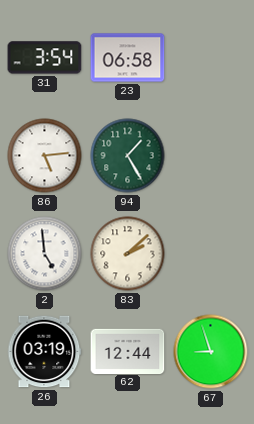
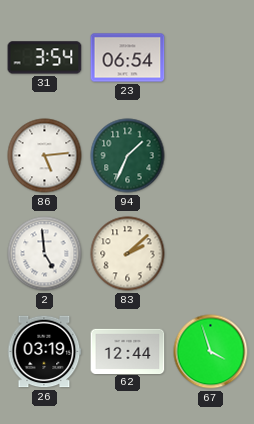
23: 06:58 -> 06:54 (128, 58)
94: 1:25 -> 1:34 (128, 156)
67: 8:57 -> 3:57 (211, 352)
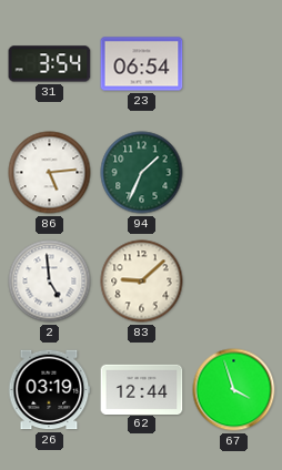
83: 2:08 -> 9:08 (142, 282)
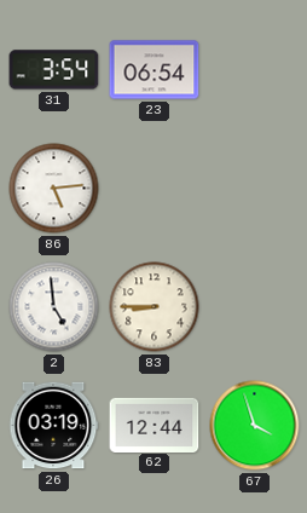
94: 1:34 -> none (142, 173)
83: 9:08 -> 8:45 (155, 307)
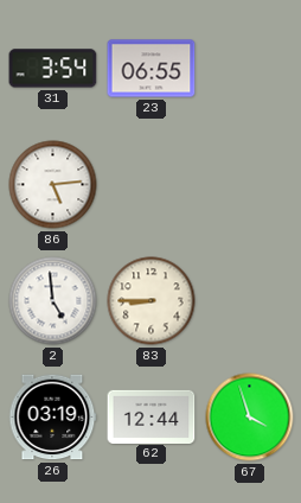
23: 06:54 -> 06:55 (152, 69)
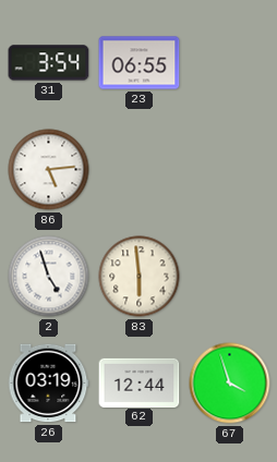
2: 4:59 -> 4:57 (49, 277)
83: 8:45 -> 5:59 (140, 277)
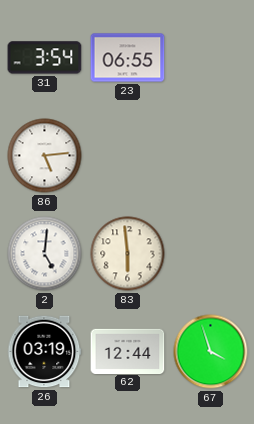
2: 4:57 -> 5:01 (45, 254)
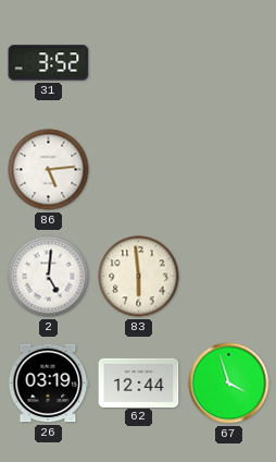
31: 3:54 -> 3:52 (49, 63)
23: 06:55 -> none (128, 58)
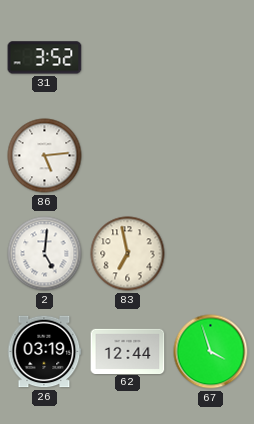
83: 5:59 -> 6:58 (128, 254)
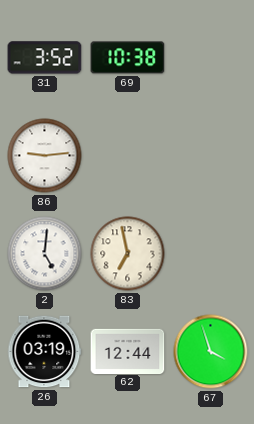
69: none -> 10:38 (128, 58)
86: 5:14 -> 9:14 (45, 156)
